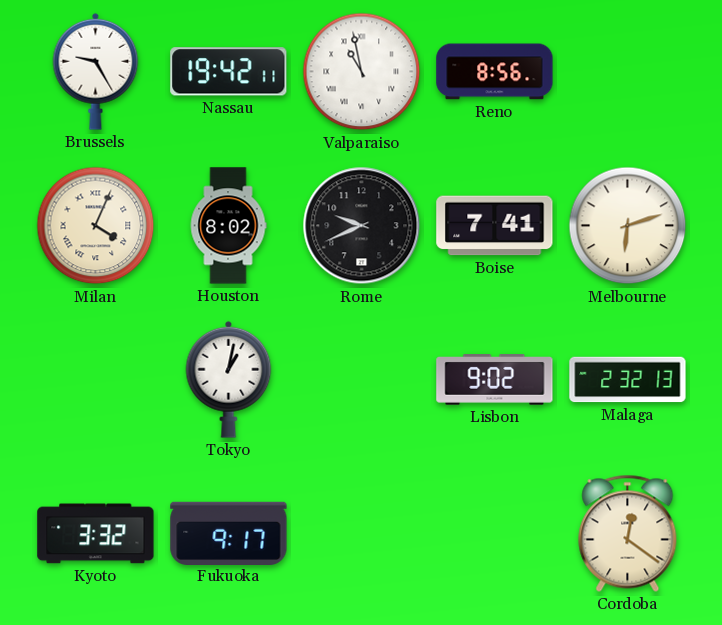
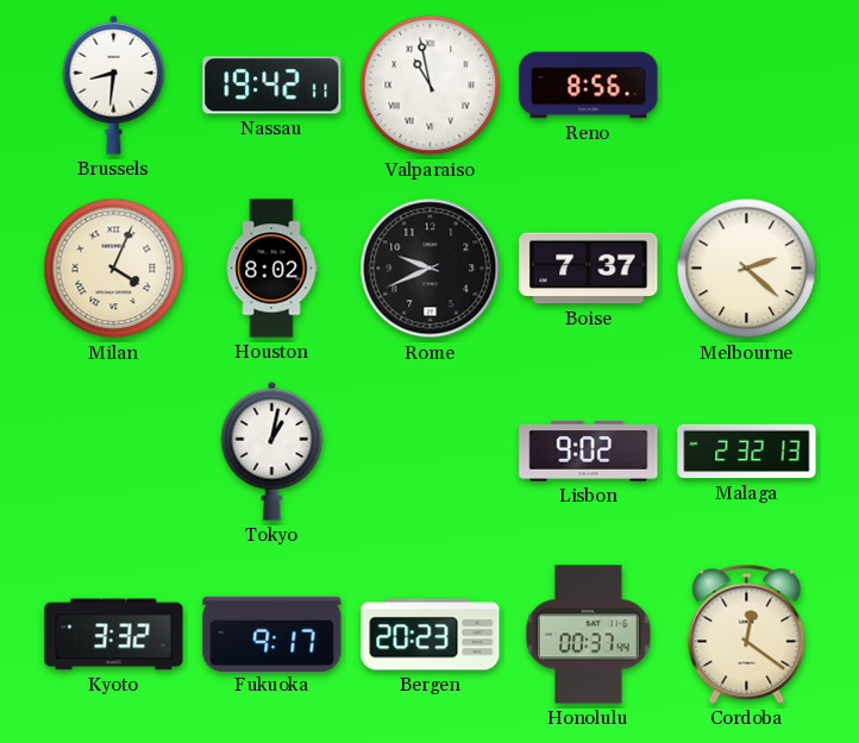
Brussels: 9:25 -> 8:31 (114, 84)
Boise: 7:41 -> 7:37 (589, 269)
Melbourne: 6:12 -> 2:22 (747, 269)
Bergen: none -> 20:23 (431, 635)
Honolulu: none -> 00:37 (589, 635)
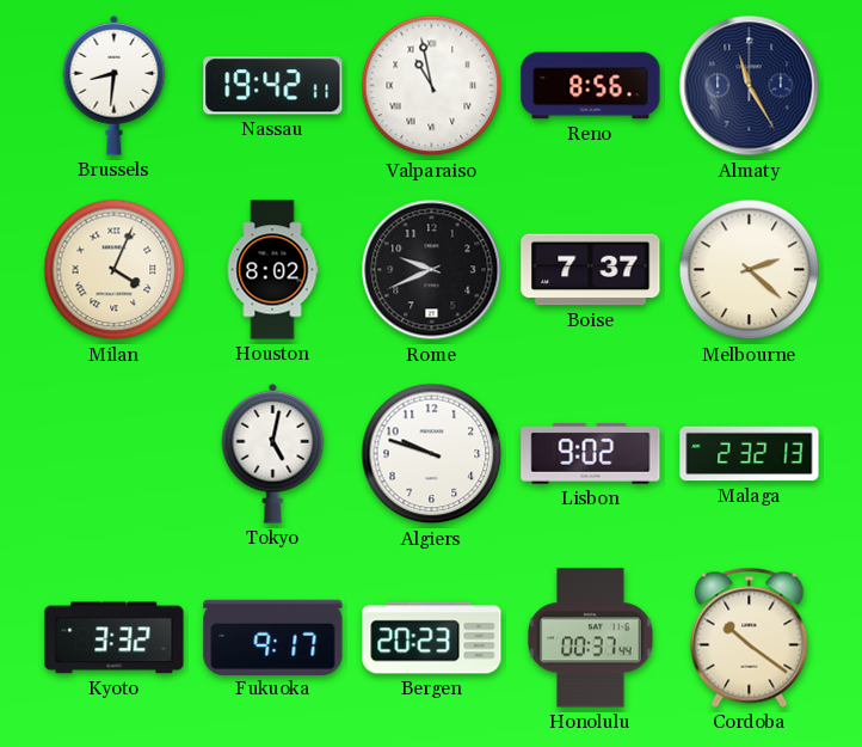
Almaty: none -> 11:25 (750, 86)
Tokyo: 1:02 -> 5:02 (273, 453)
Algiers: none -> 9:48 (432, 454)
Cordoba: 12:21 -> 10:21 (750, 637)
